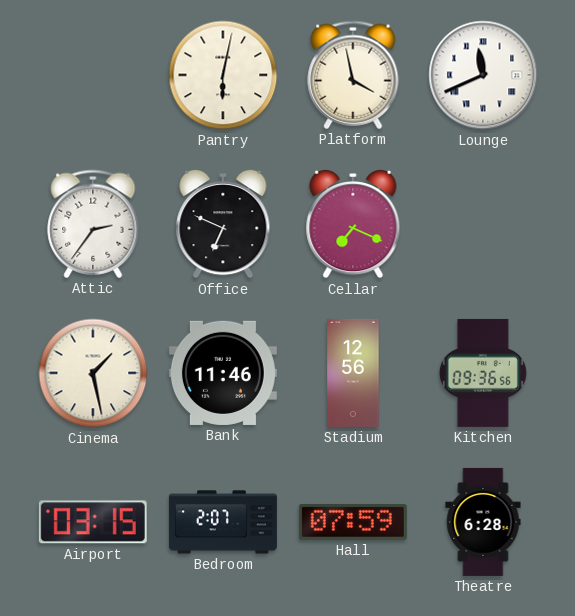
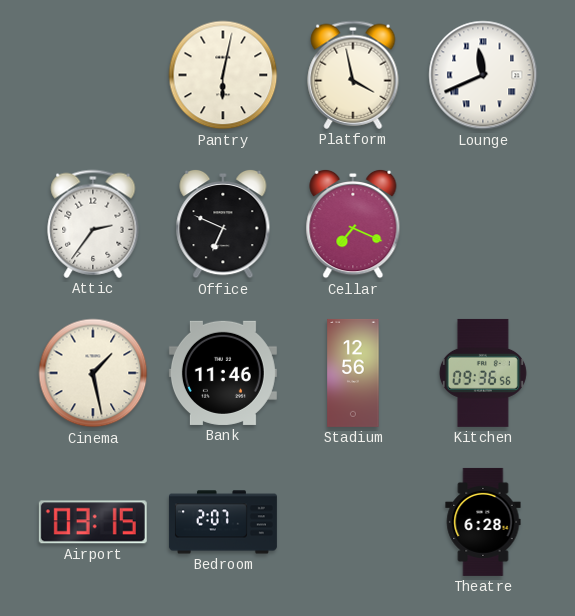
Hall: 07:59 -> none (353, 522)
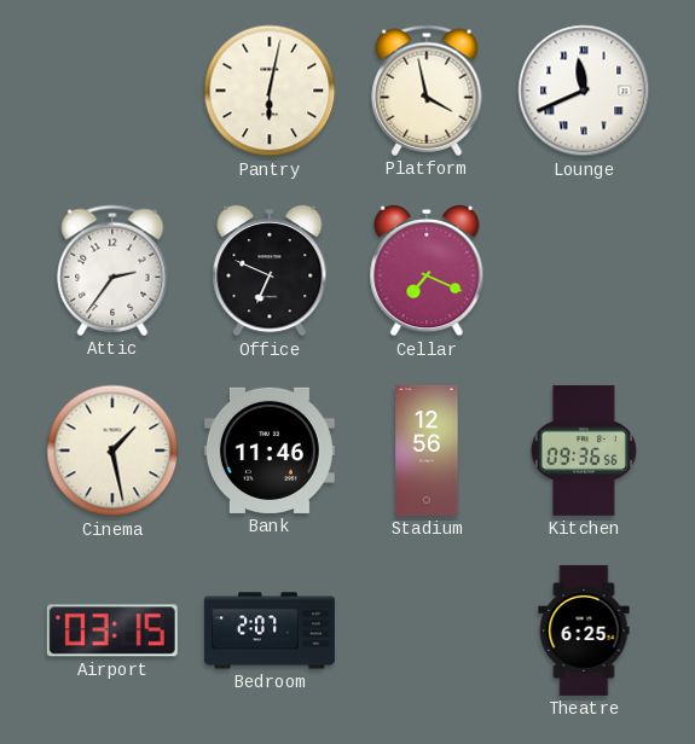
Theatre: 6:28 -> 6:25 (584, 630)
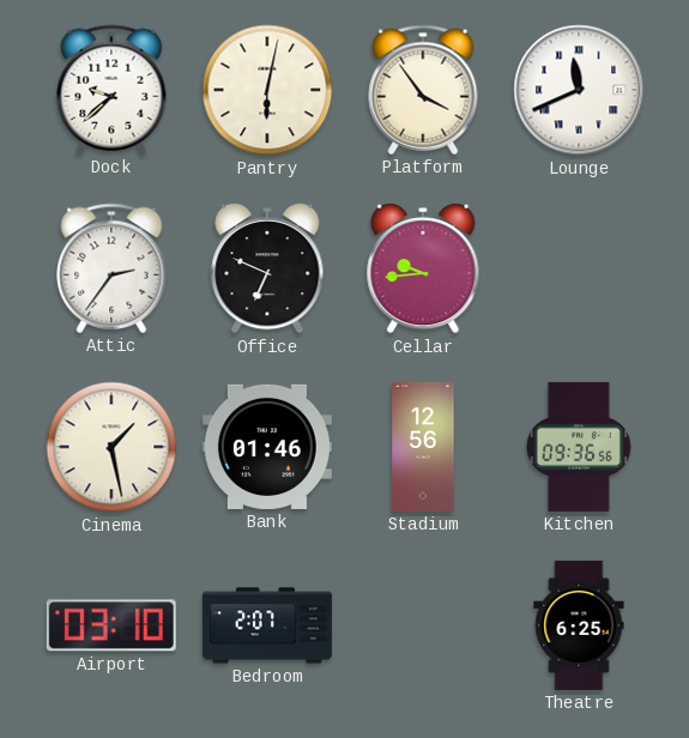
Dock: none -> 9:38 (111, 90)
Platform: 3:58 -> 3:54 (423, 90)
Cellar: 7:19 -> 9:44 (423, 268)
Bank: 11:46 -> 01:46 (267, 447)
Airport: 03:15 -> 03:10 (111, 625)
